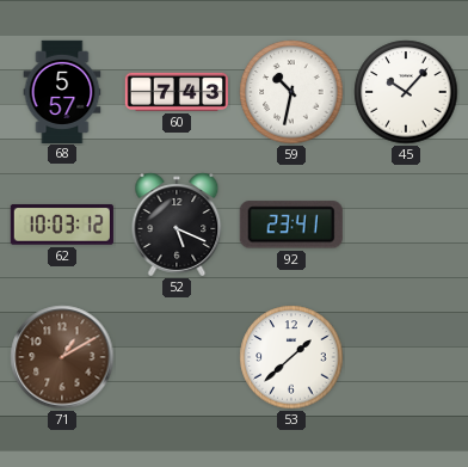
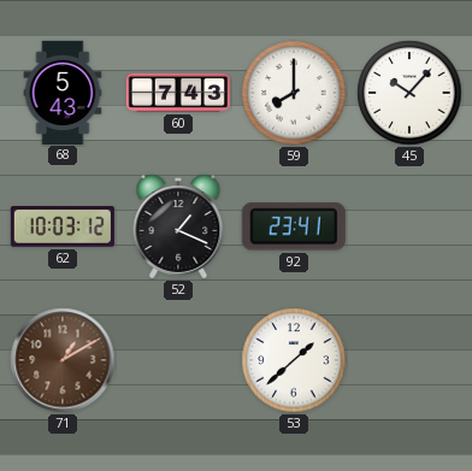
68: 5:57 -> 5:43 (63, 92)
59: 10:32 -> 8:00 (294, 93)
52: 5:19 -> 1:19 (178, 226)
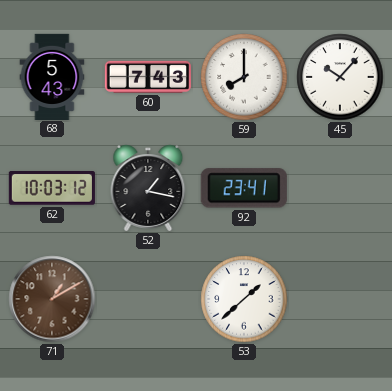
52: 1:19 -> 1:17 (148, 188)
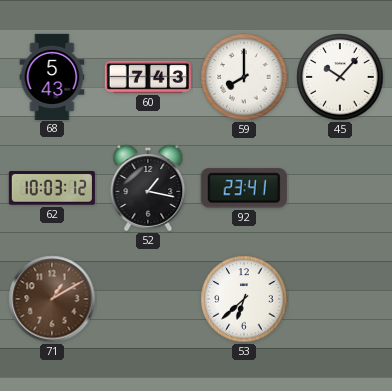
53: 1:38 -> 6:38 (244, 299)
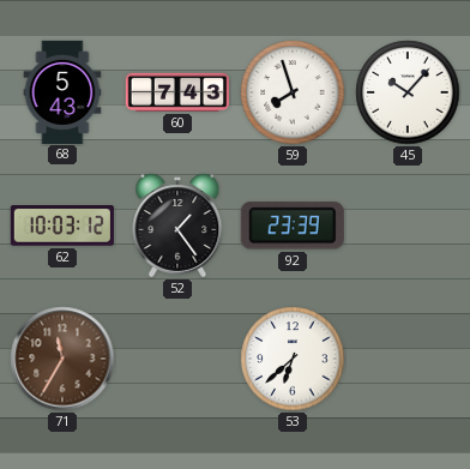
59: 8:00 -> 7:57 (293, 92)
52: 1:17 -> 1:24 (177, 226)
92: 23:41 -> 23:39 (293, 226)
71: 1:10 -> 11:35 (62, 359)
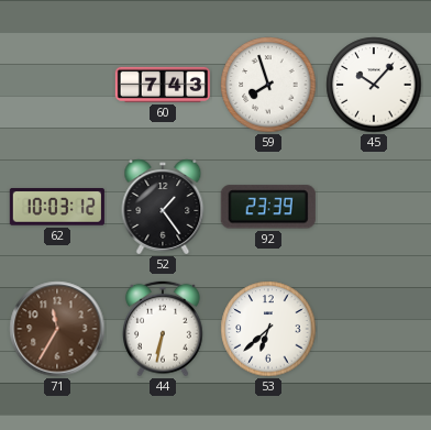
68: 5:43 -> none (62, 91)
44: none -> 6:32 (164, 329)
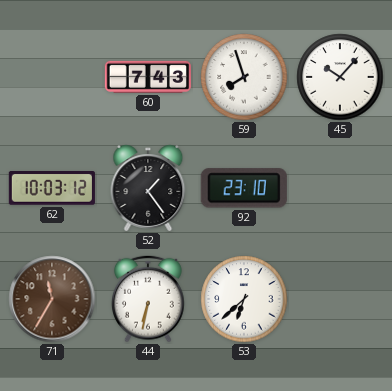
92: 23:39 -> 23:10 (244, 188)
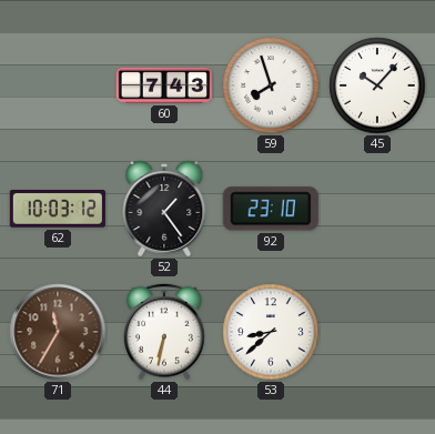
53: 6:38 -> 8:38 (271, 332)
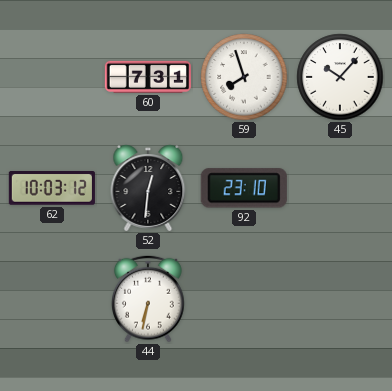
60: 7:43 -> 7:31 (148, 77)
52: 1:24 -> 12:31 (148, 188)
71: 11:35 -> none (58, 332)
53: 8:38 -> none (271, 332)
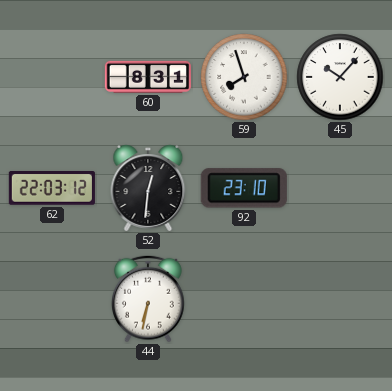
60: 7:31 -> 8:31 (148, 77)
62: 10:03 -> 22:03 (52, 189)
